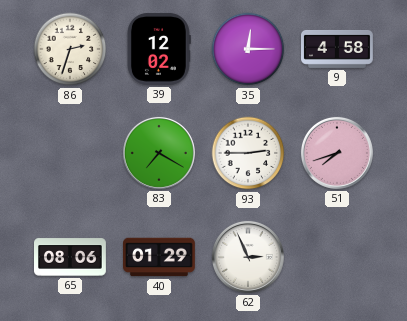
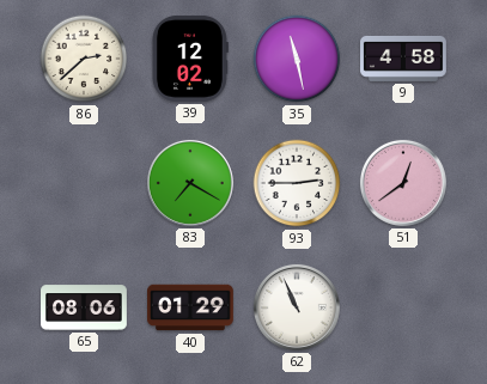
86: 2:33 -> 2:38 (84, 59)
35: 12:15 -> 11:28 (297, 59)
51: 7:42 -> 12:39 (403, 183)
62: 2:56 -> 10:56 (297, 307)
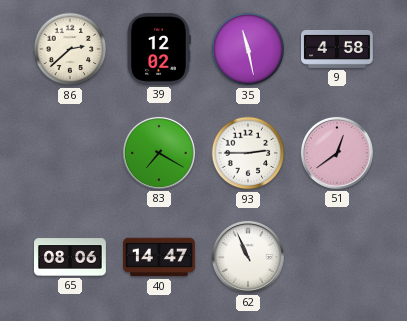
40: 01:29 -> 14:47 (160, 257)
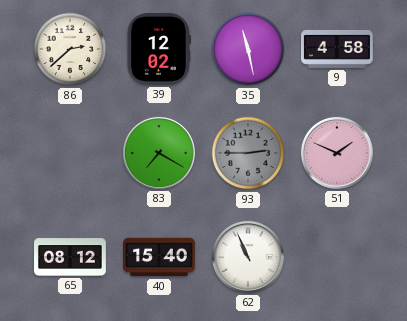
93 dial: white -> grey (248, 153)
51: 12:39 -> 1:49 (337, 153)
65: 08:06 -> 08:12 (71, 257)
40: 14:47 -> 15:40 (160, 257)
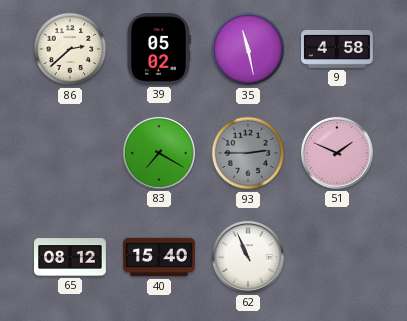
39: 12:02 -> 05:02 (159, 49)
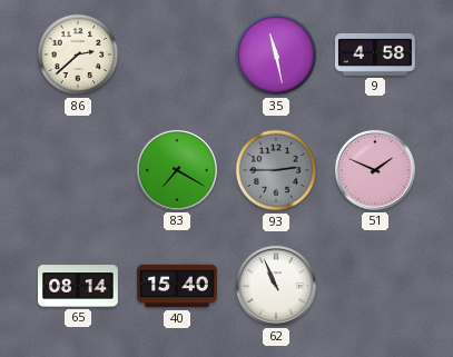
39: 05:02 -> none (159, 49)
65: 08:12 -> 08:14 (79, 286)
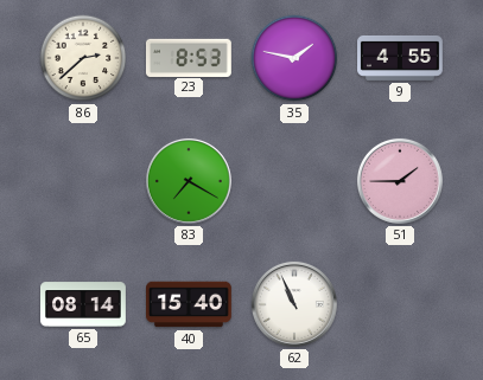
23: none -> 8:53 (189, 57)
35: 11:28 -> 1:47 (294, 58)
9: 4:58 -> 4:55 (401, 58)
93: 2:45 -> none (276, 170)
51: 1:49 -> 1:45 (400, 181)
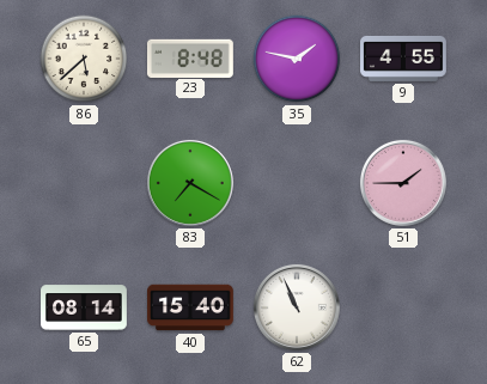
86: 2:38 -> 5:38 (84, 59)
23: 8:53 -> 8:48 (190, 57)
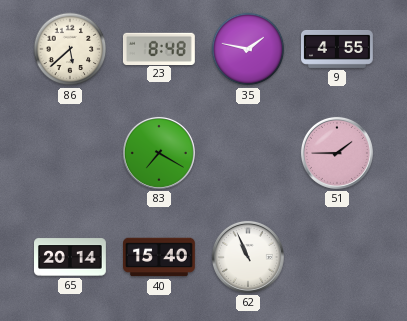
65: 08:14 -> 20:14 (71, 257)
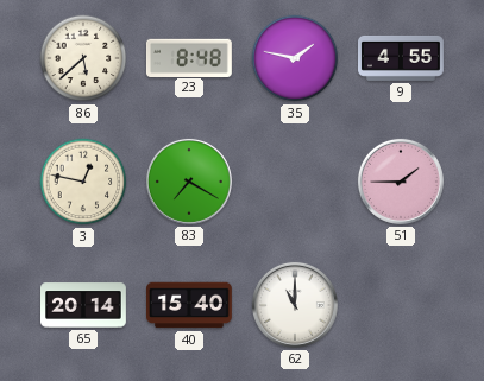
3: none -> 12:47 (83, 182)
62: 10:56 -> 11:00 (295, 305)
